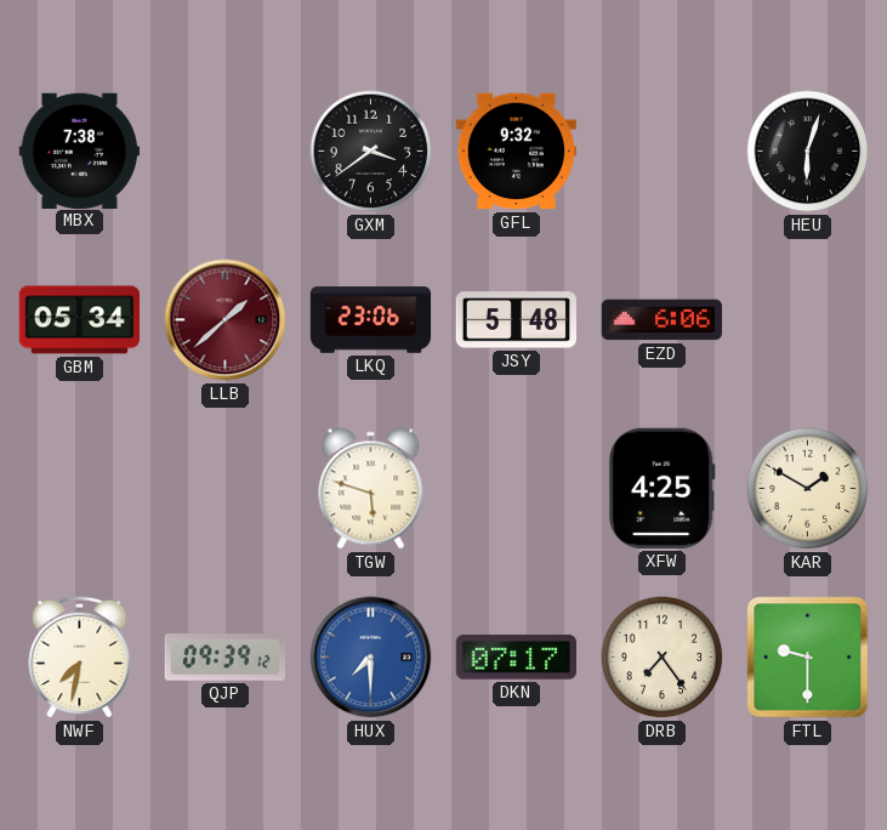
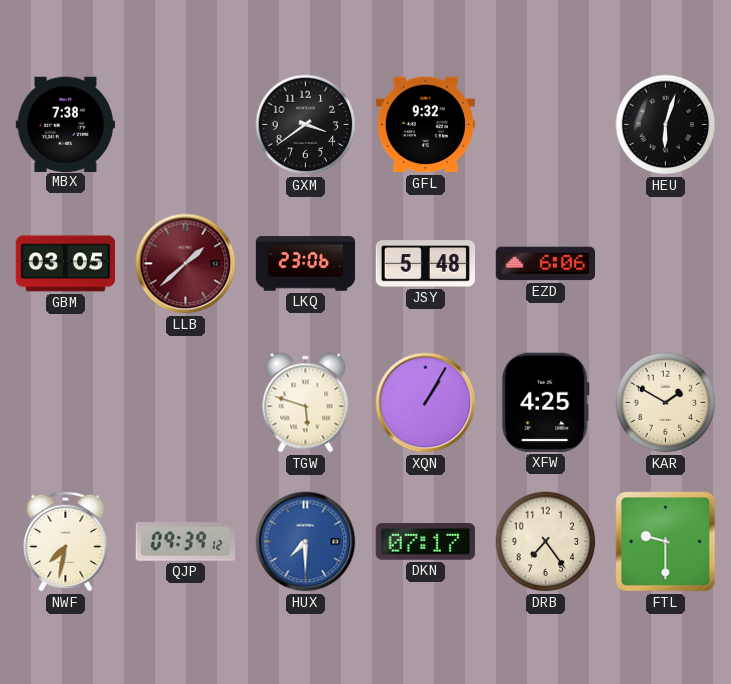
GBM: 05:34 -> 03:05 (66, 264)
XQN: none -> 1:05 (426, 403)
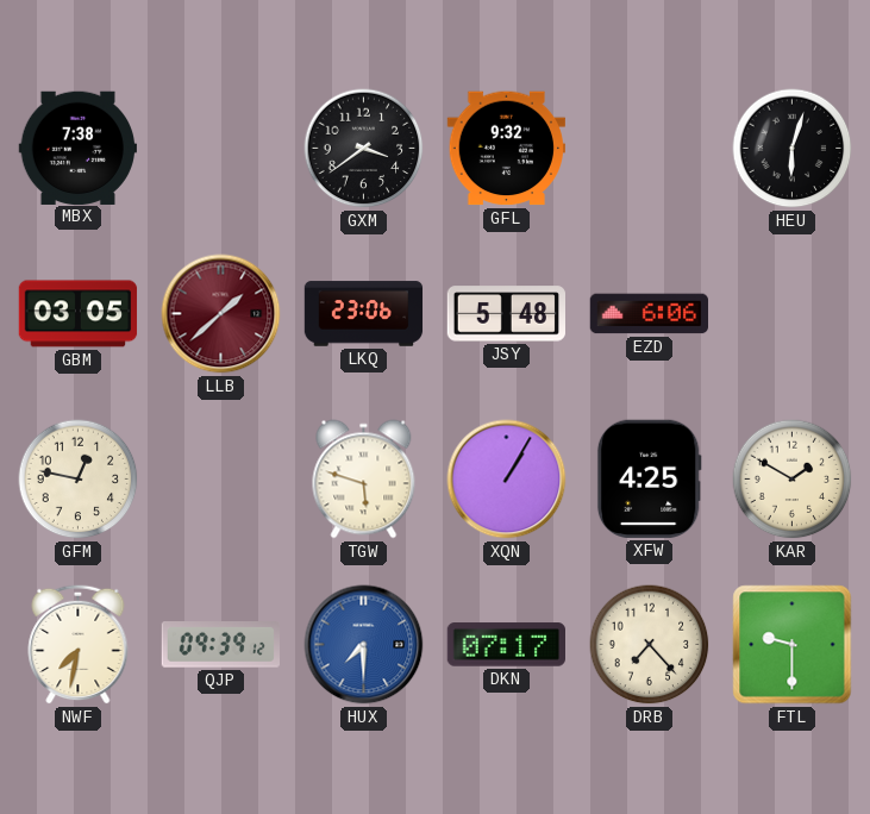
GFM: none -> 12:47 (79, 480)
DRB: 7:24 -> 7:23 (650, 645)
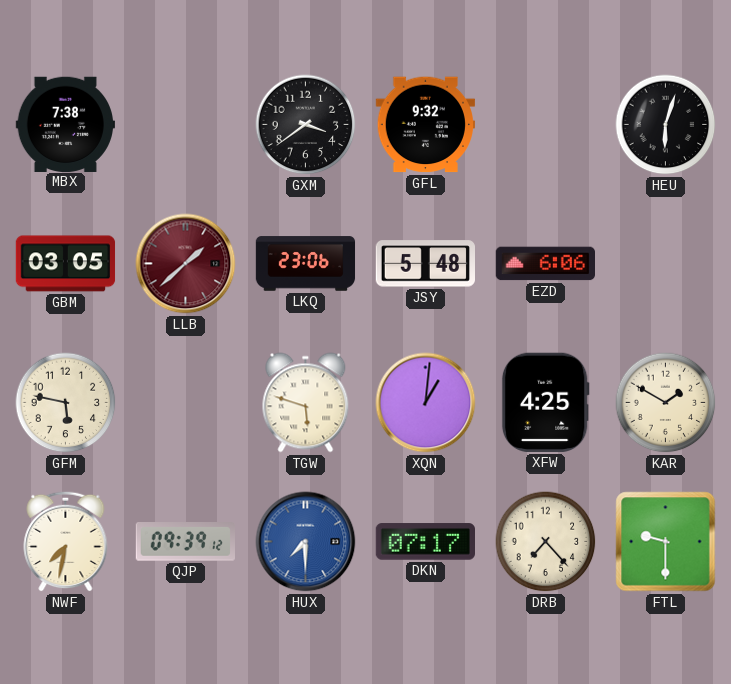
GFM: 12:47 -> 5:47 (66, 403)
XQN: 1:05 -> 1:01 (426, 403)
